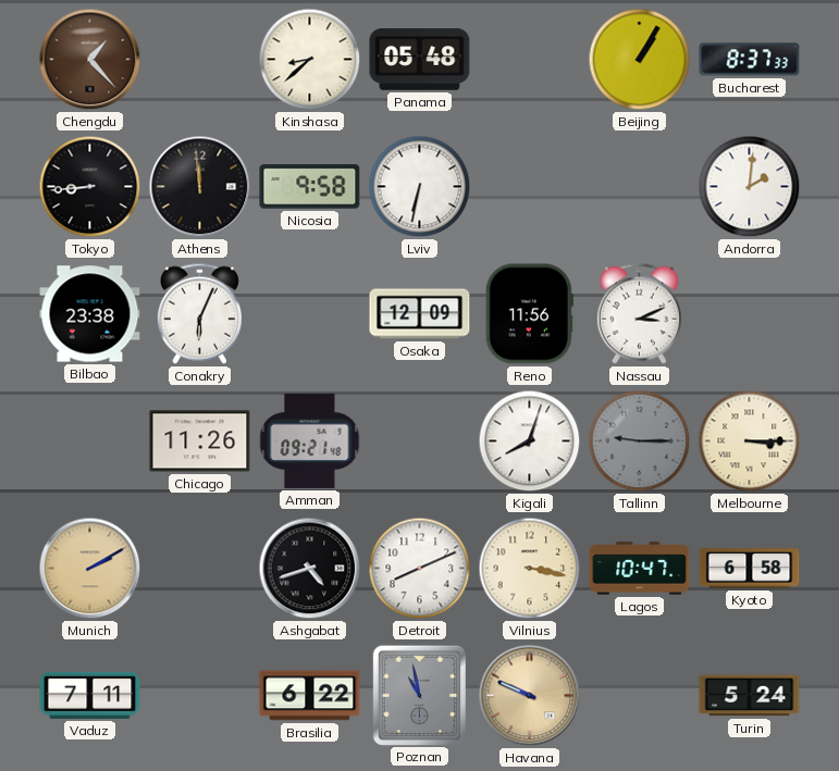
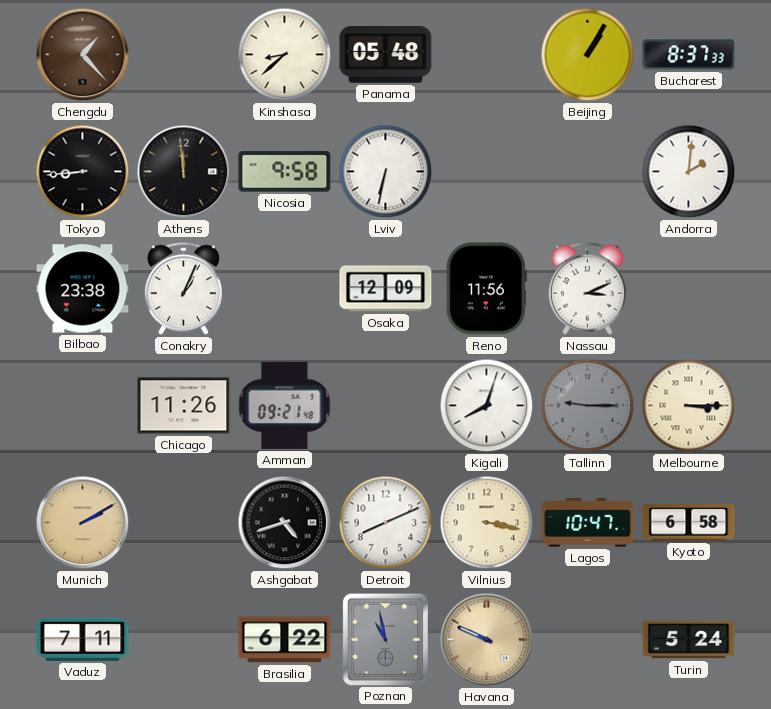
Conakry: 6:04 -> 1:04 (183, 288)
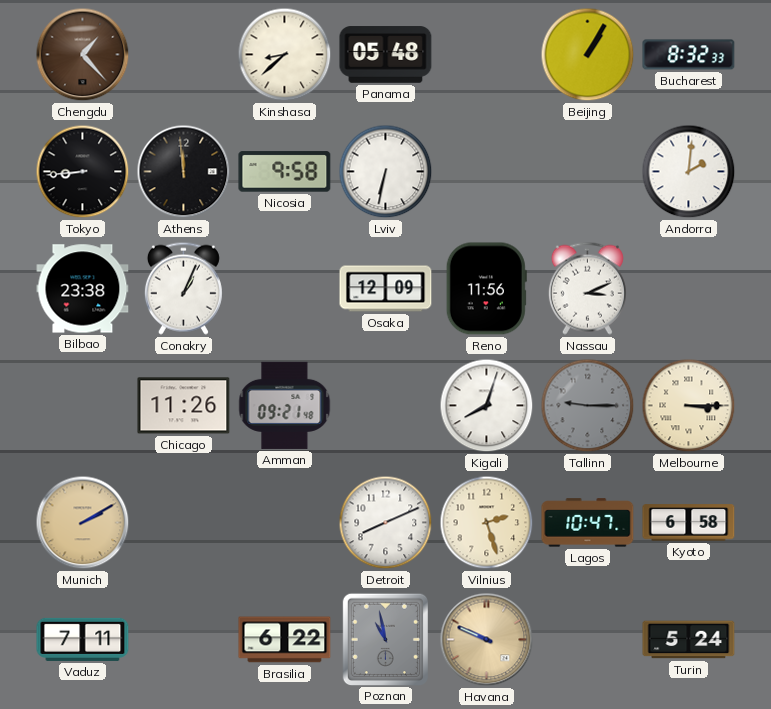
Bucharest: 8:37 -> 8:32 (689, 55)
Ashgabat: 4:42 -> none (285, 523)
Vilnius: 3:17 -> 2:27 (487, 523)
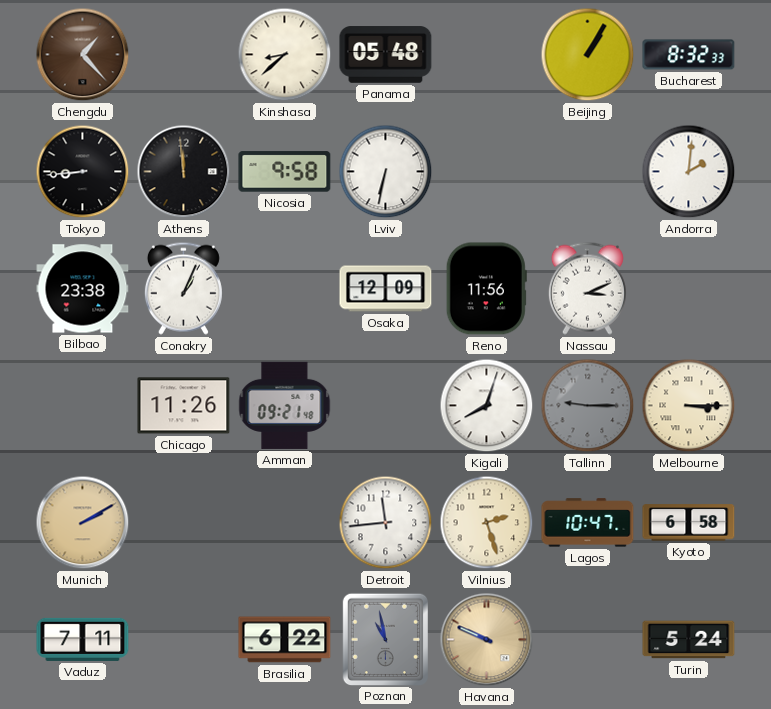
Detroit: 8:11 -> 11:44 (386, 523)
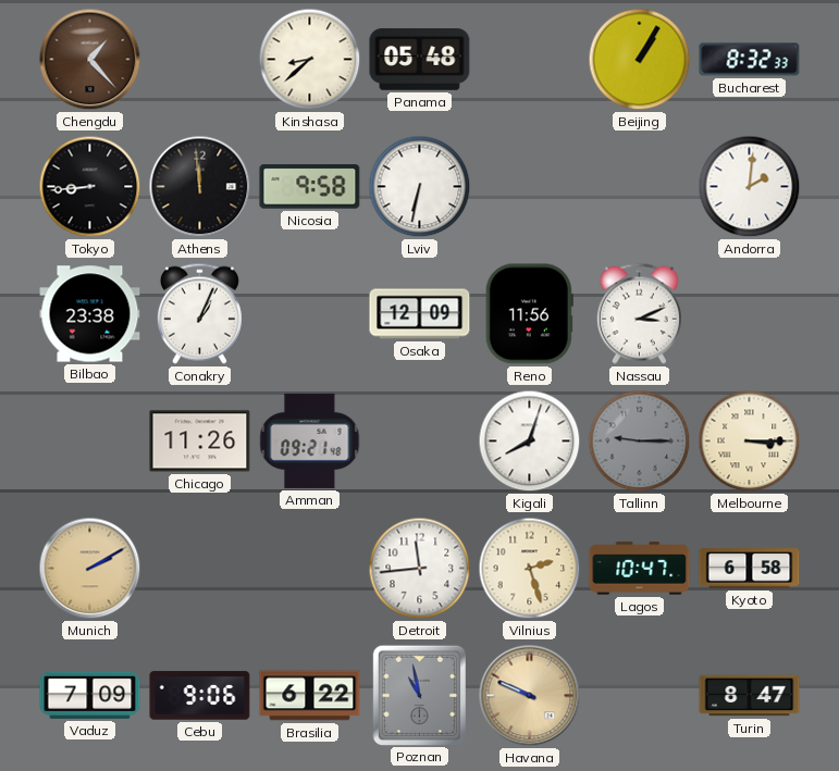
Vaduz: 7:11 -> 7:09 (90, 695)
Cebu: none -> 9:06 (200, 696)
Turin: 5:24 -> 8:47 (750, 696)
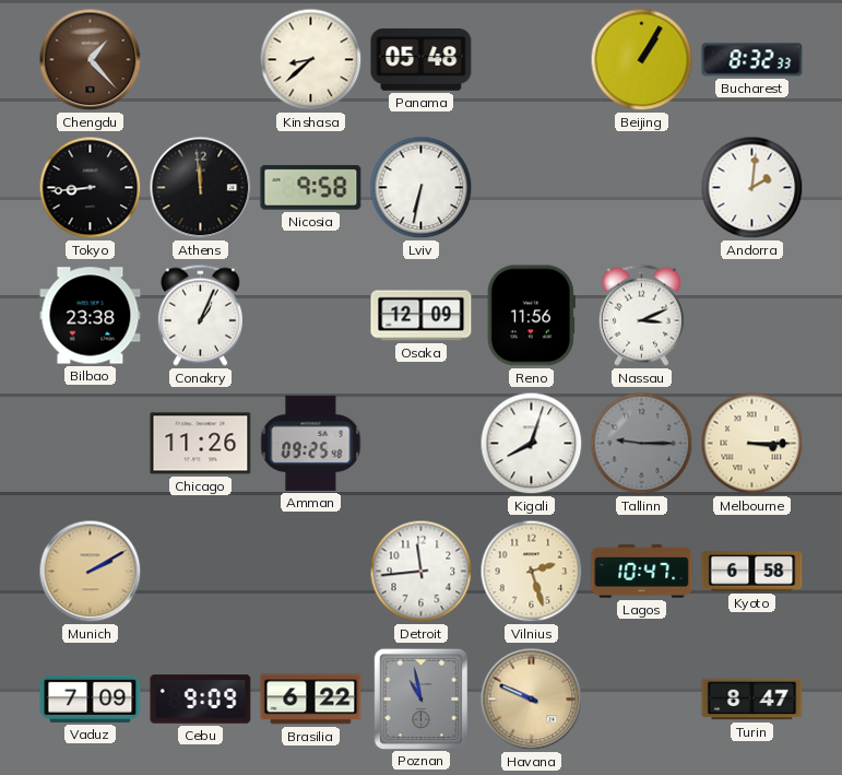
Amman: 09:21 -> 09:25 (311, 443)
Cebu: 9:06 -> 9:09 (201, 700)
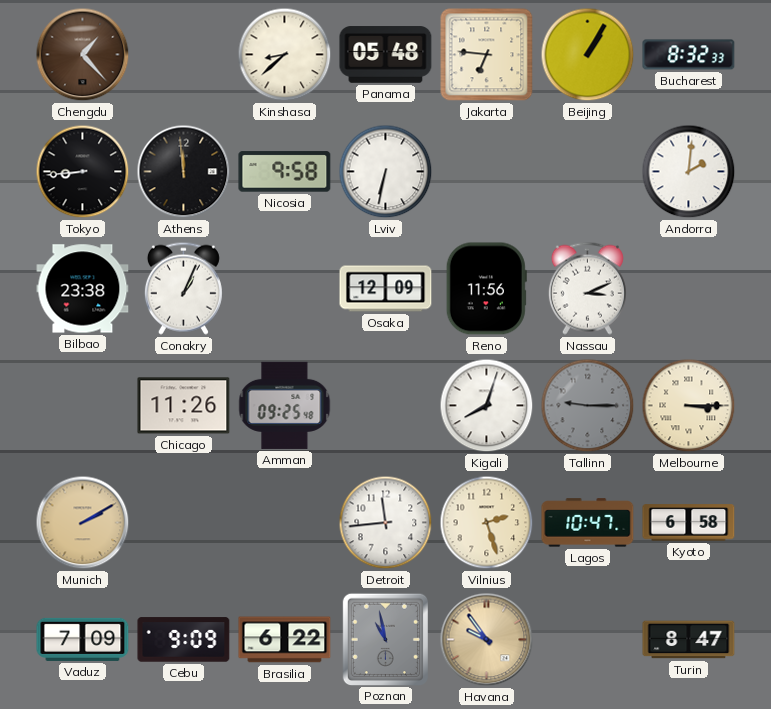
Jakarta: none -> 6:46 (487, 55)
Havana: 9:49 -> 9:54 (487, 640)
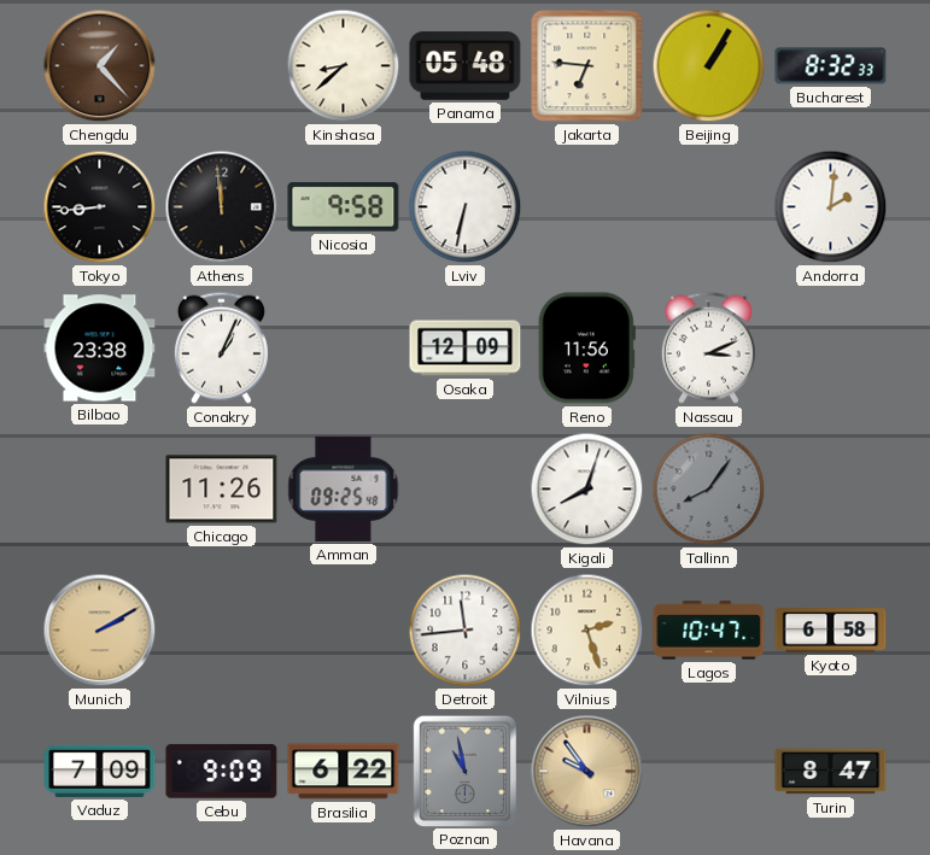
Tallinn: 9:15 -> 8:06 (709, 490)
Melbourne: 3:15 -> none (689, 406)
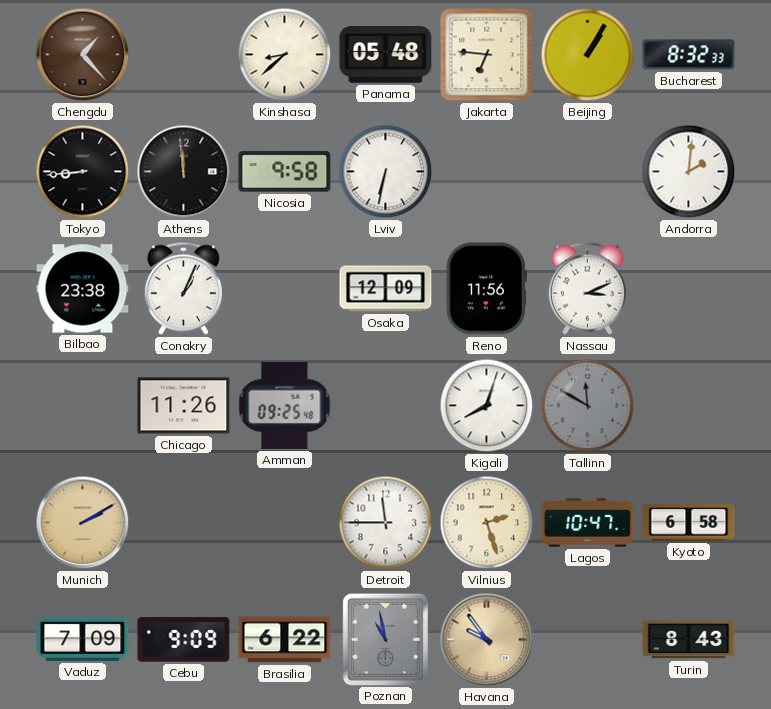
Tallinn: 8:06 -> 11:50 (588, 406)
Detroit: 11:44 -> 11:45 (386, 523)
Turin: 8:47 -> 8:43 (689, 640)
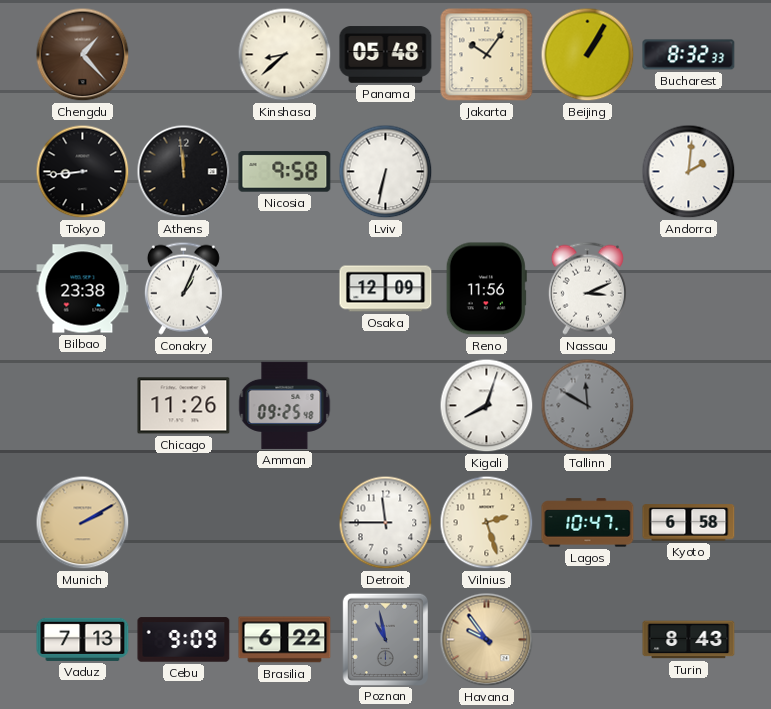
Jakarta: 6:46 -> 10:06 (487, 55)
Vaduz: 7:09 -> 7:13 (83, 639)
